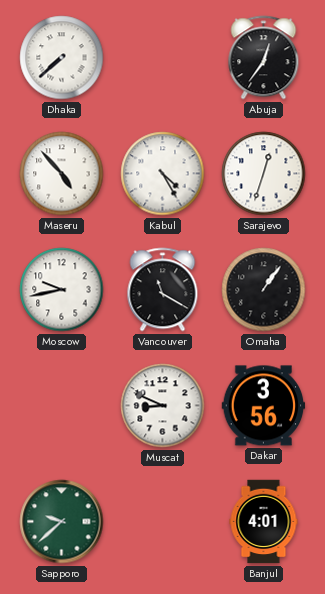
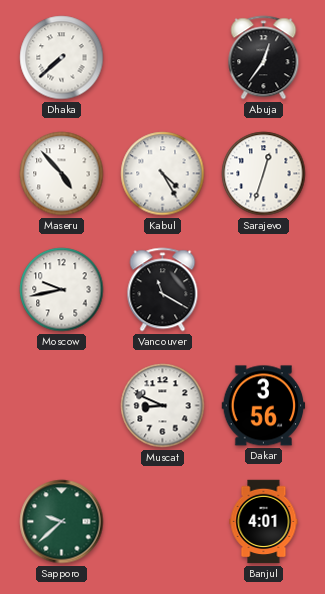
Omaha: 1:06 -> none (264, 290)
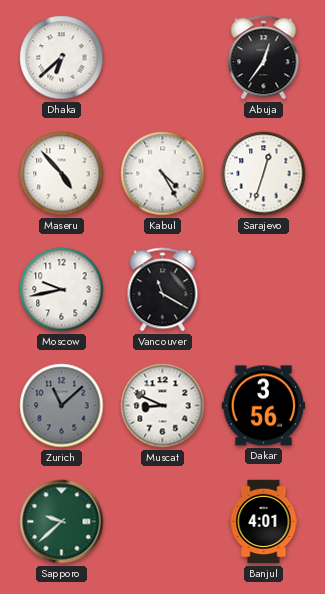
Dhaka: 7:38 -> 6:38 (62, 58)
Zurich: none -> 11:08 (62, 406)
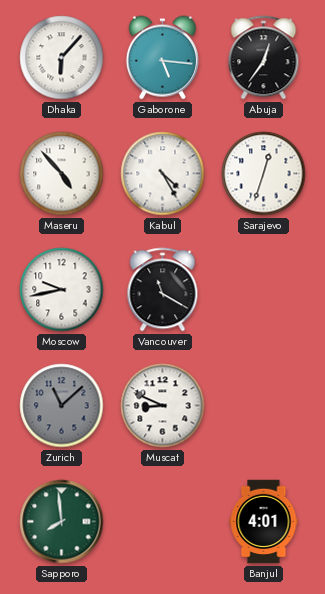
Dhaka: 6:38 -> 6:07 (62, 58)
Gaborone: none -> 5:16 (162, 58)
Dakar: 3:56 -> none (264, 406)
Sapporo: 9:38 -> 7:59 (62, 522)
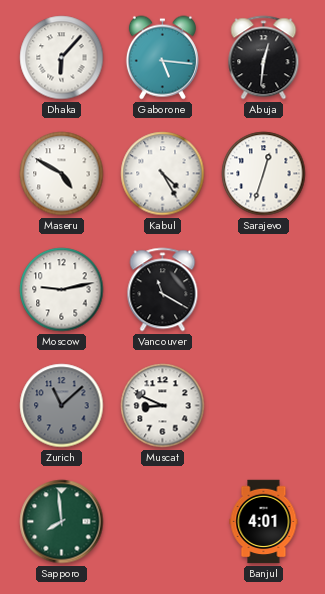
Abuja: 12:36 -> 12:31 (264, 58)
Maseru: 4:53 -> 4:50 (62, 174)
Moscow: 9:43 -> 9:13 (62, 290)
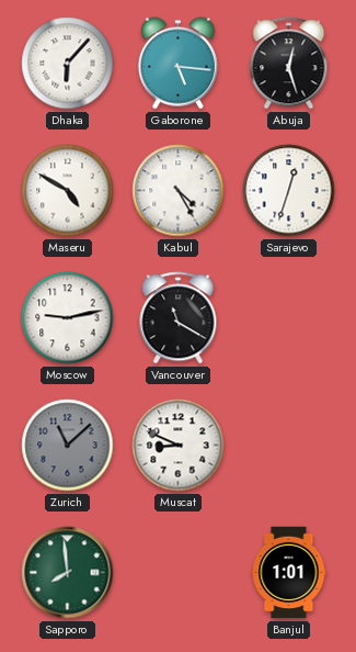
Abuja: 12:31 -> 12:27 (289, 64)
Banjul: 4:01 -> 1:01 (289, 573)
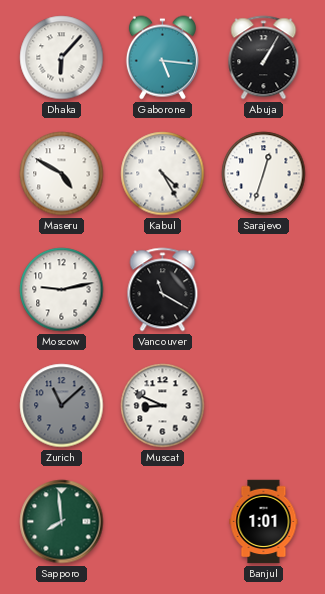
Abuja: 12:27 -> 1:05 (264, 58)
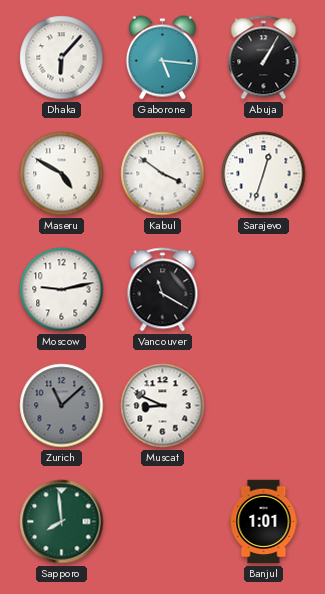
Kabul: 4:25 -> 3:51 (163, 174)
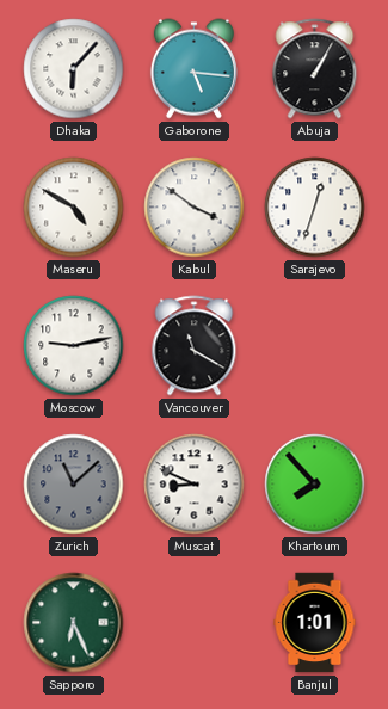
Khartoum: none -> 7:53 (315, 485)
Sapporo: 7:59 -> 6:26 (74, 623)
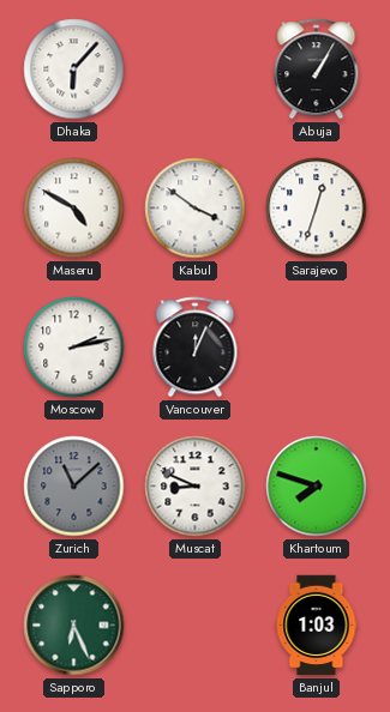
Gaborone: 5:16 -> none (193, 69)
Moscow: 9:13 -> 2:13 (74, 348)
Vancouver: 11:20 -> 12:04 (196, 348)
Khartoum: 7:53 -> 7:48 (317, 487)
Banjul: 1:01 -> 1:03 (317, 626)
